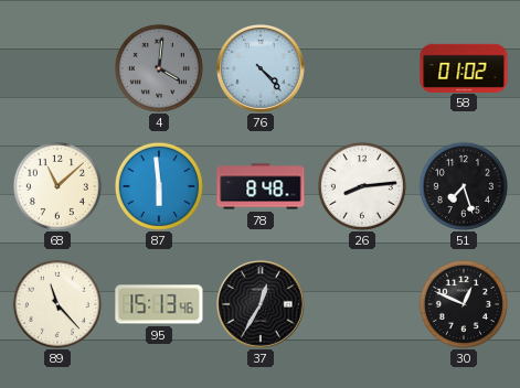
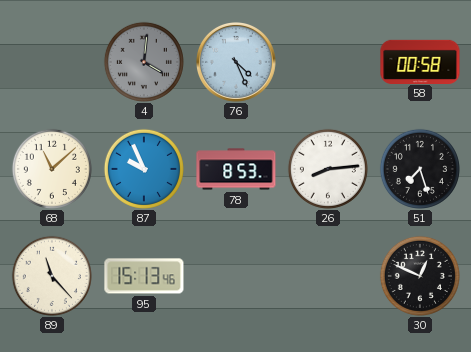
76: 4:23 -> 4:26 (237, 63)
58: 01:02 -> 00:58 (420, 61)
87: 5:59 -> 9:56 (144, 169)
78: 8:48 -> 8:53 (236, 169)
37: 12:35 -> none (262, 305)
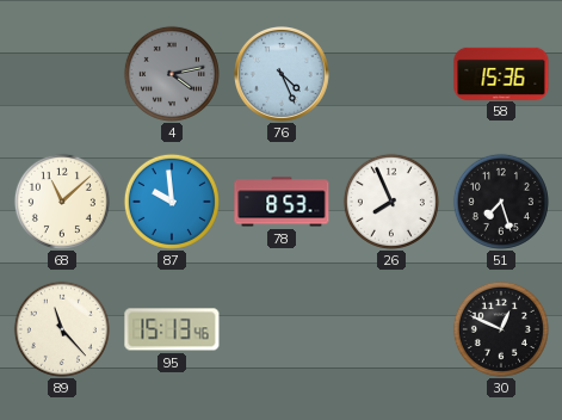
4: 4:01 -> 4:13 (172, 74)
58: 00:58 -> 15:36 (501, 73)
87: 9:56 -> 9:59 (172, 202)
26: 8:14 -> 7:56 (391, 202)
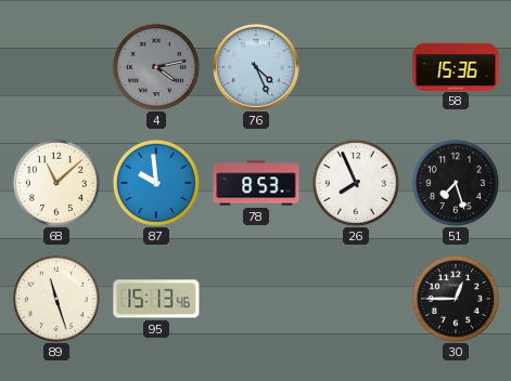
89: 11:23 -> 11:27 (56, 299)
30: 12:49 -> 12:45 (456, 299)
